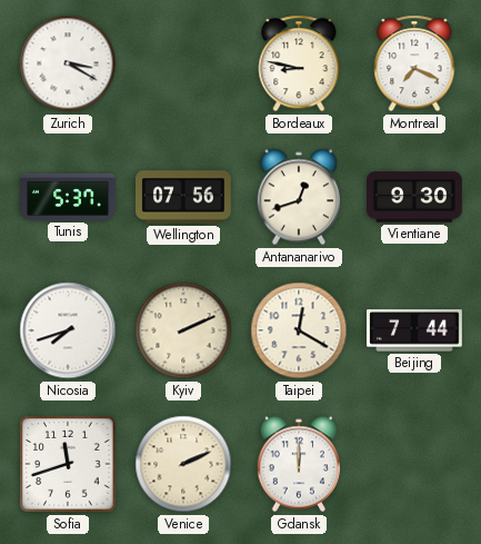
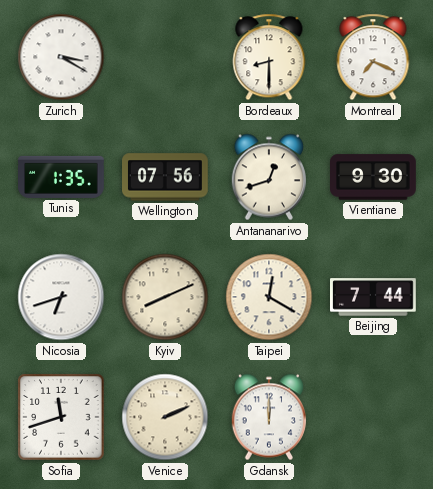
Bordeaux: 8:47 -> 8:30 (269, 57)
Tunis: 5:37 -> 1:35 (61, 177)
Nicosia: 7:42 -> 6:42 (61, 297)
Kyiv: 2:11 -> 8:11 (165, 297)
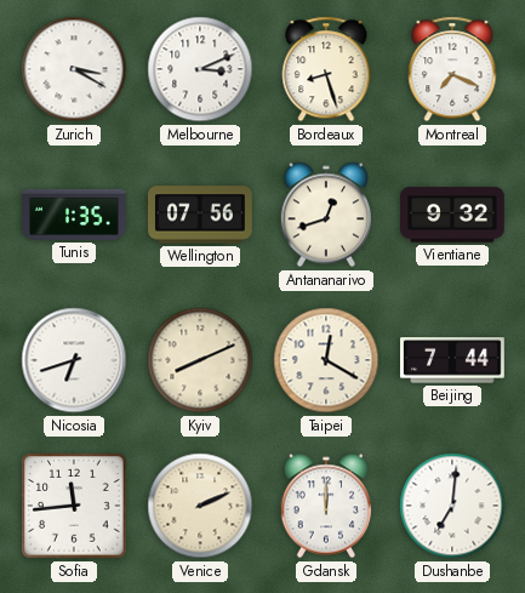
Melbourne: none -> 3:11 (200, 69)
Bordeaux: 8:30 -> 8:27 (326, 69)
Vientiane: 9:30 -> 9:32 (453, 215)
Sofia: 11:42 -> 11:44 (74, 506)
Dushanbe: none -> 7:01 (452, 506)
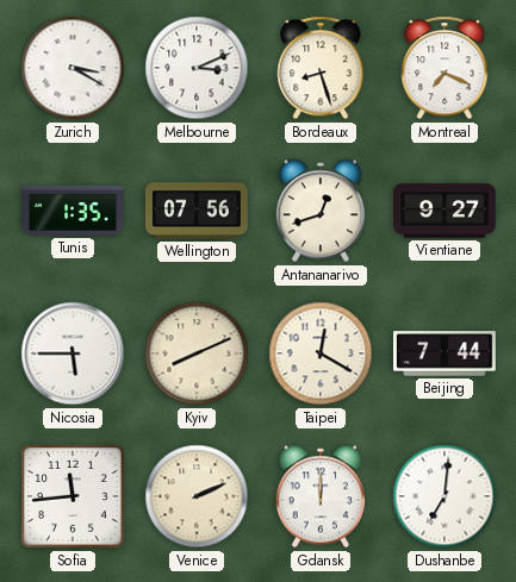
Vientiane: 9:32 -> 9:27 (446, 211)
Nicosia: 6:42 -> 5:45 (73, 353)
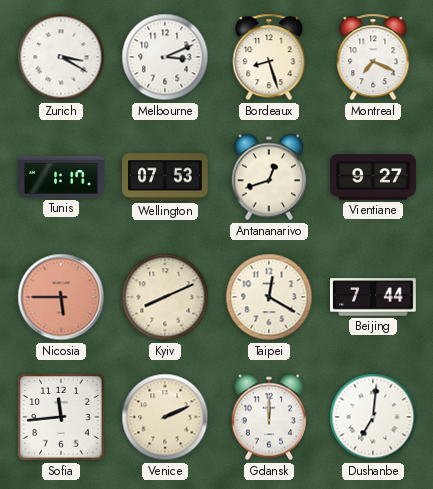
Tunis: 1:35 -> 1:17 (61, 177)
Wellington: 07:56 -> 07:53 (166, 177)
Nicosia dial: white -> salmon (61, 297)
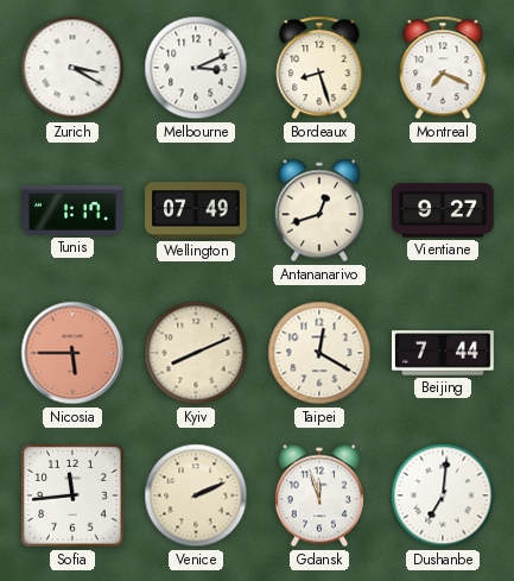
Wellington: 07:53 -> 07:49 (197, 210)
Gdansk: 12:00 -> 11:57 (318, 495)
